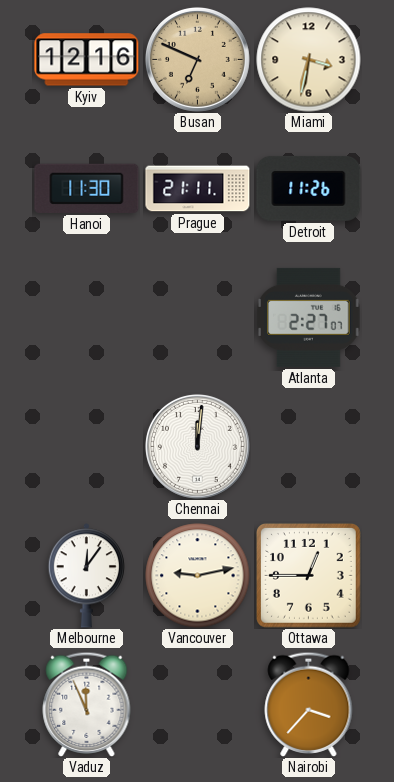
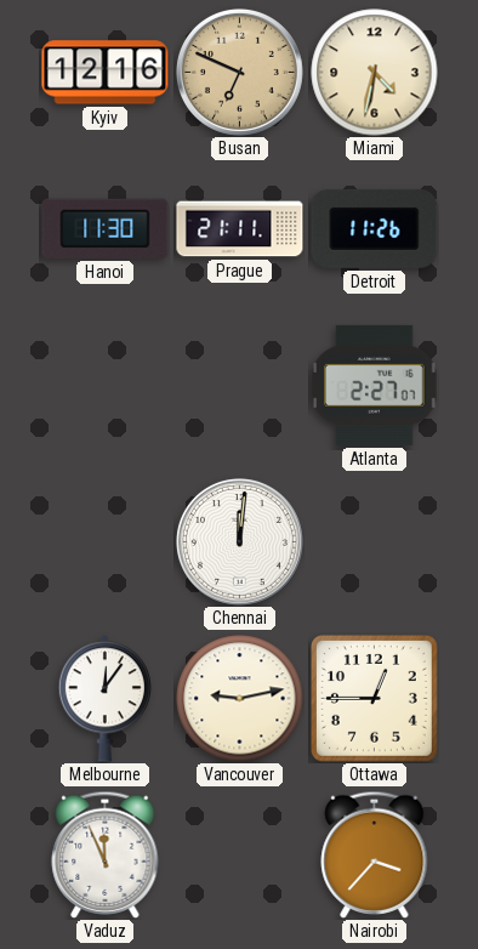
Miami: 3:32 -> 4:32 (375, 73)
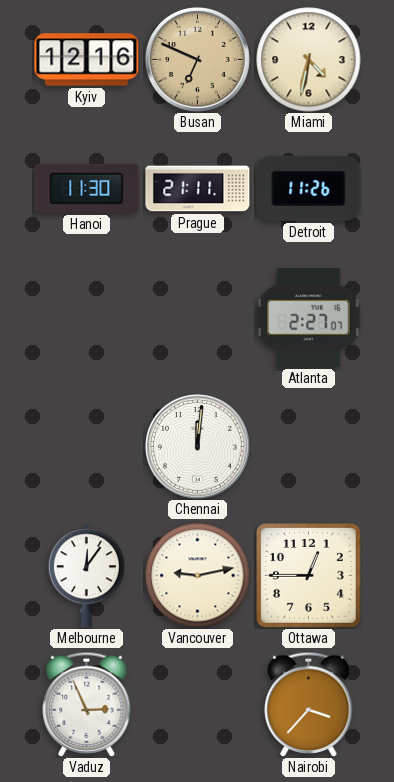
Vaduz: 11:56 -> 2:56 (87, 704)
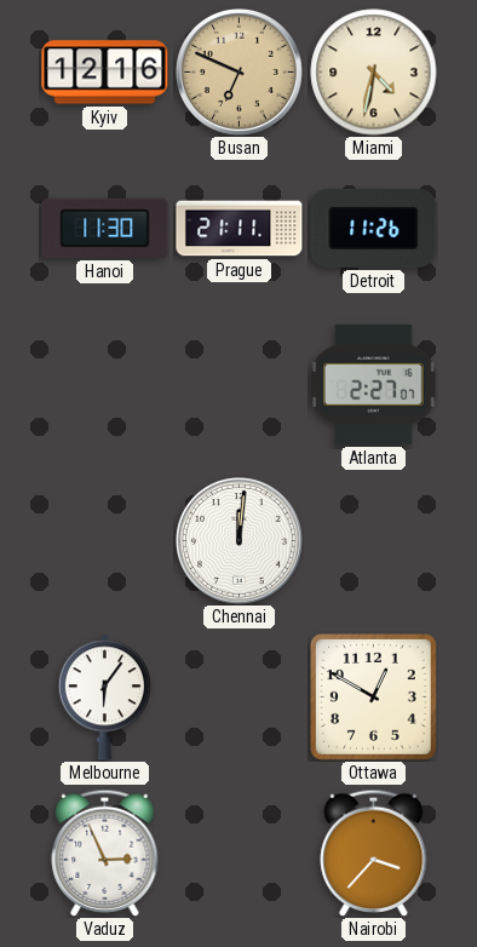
Melbourne: 12:06 -> 6:06 (104, 698)
Vancouver: 9:13 -> none (198, 576)
Ottawa: 12:45 -> 12:50 (374, 698)
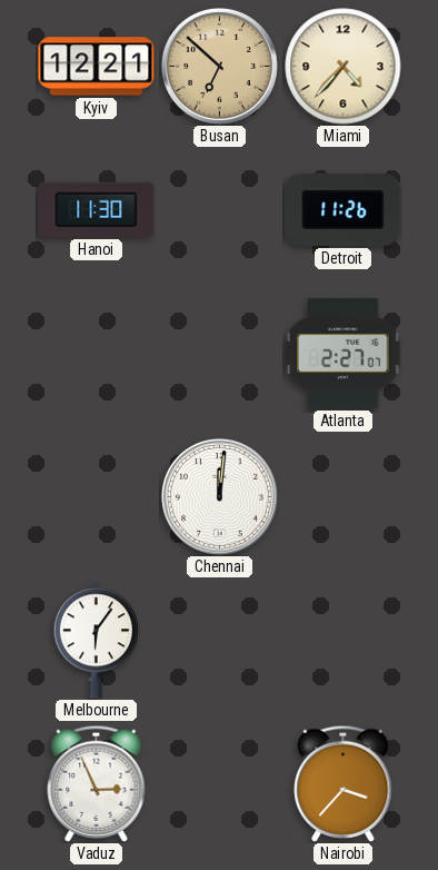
Kyiv: 12:16 -> 12:21 (97, 67)
Busan: 6:49 -> 6:52 (219, 66)
Miami: 4:32 -> 4:37 (344, 67)
Prague: 21:11 -> none (240, 229)
Ottawa: 12:50 -> none (374, 698)
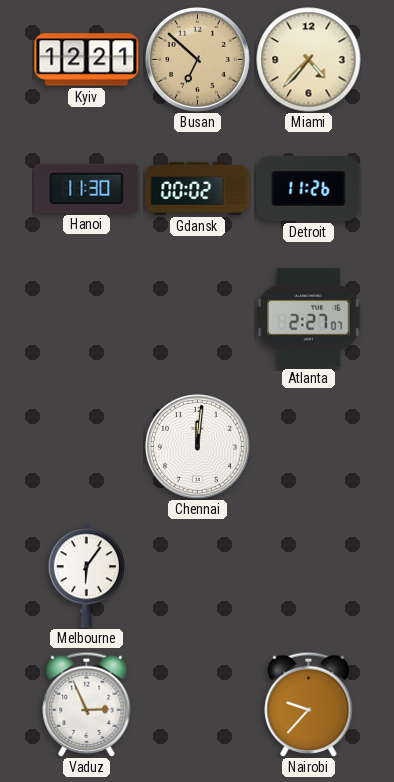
Gdansk: none -> 00:02 (198, 188)
Nairobi: 3:37 -> 9:37 (309, 704)
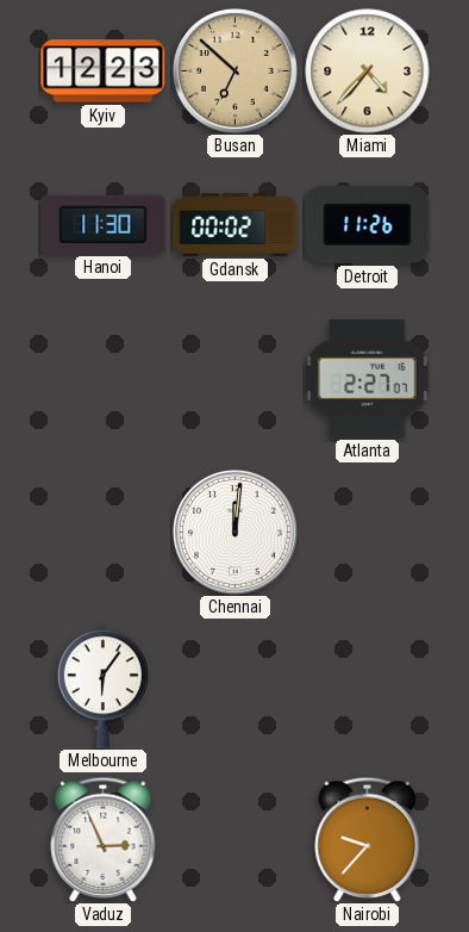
Kyiv: 12:21 -> 12:23 (104, 72)
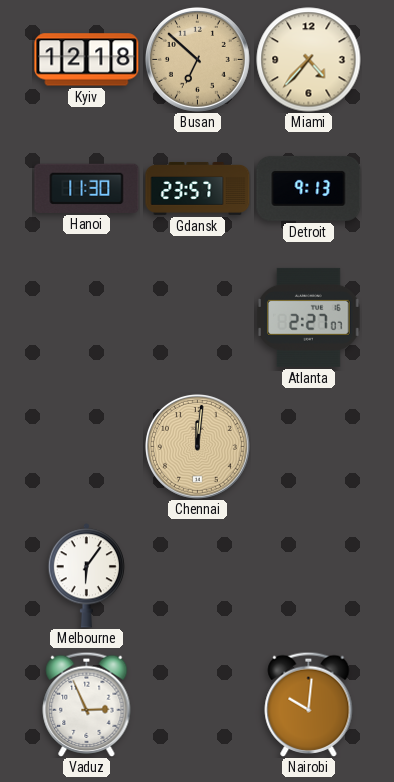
Kyiv: 12:23 -> 12:18 (87, 60)
Gdansk: 00:02 -> 23:57 (198, 188)
Detroit: 11:26 -> 9:13 (309, 188)
Chennai dial: white -> champagne (197, 446)
Nairobi: 9:37 -> 10:01 (309, 704)
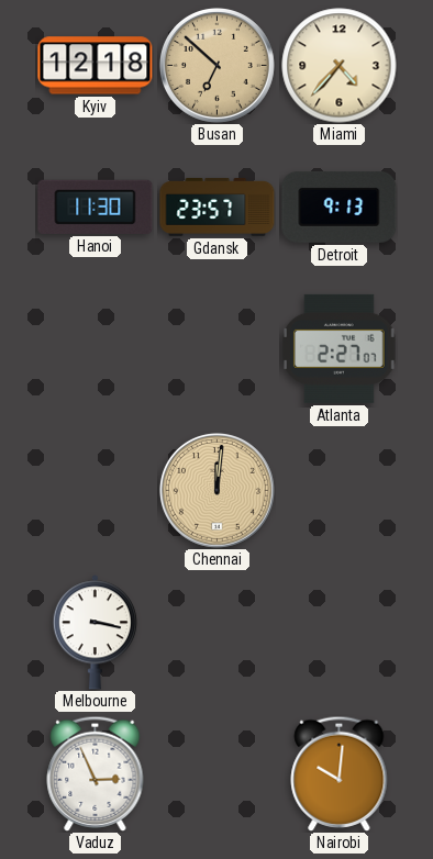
Melbourne: 6:06 -> 3:17 (95, 633)
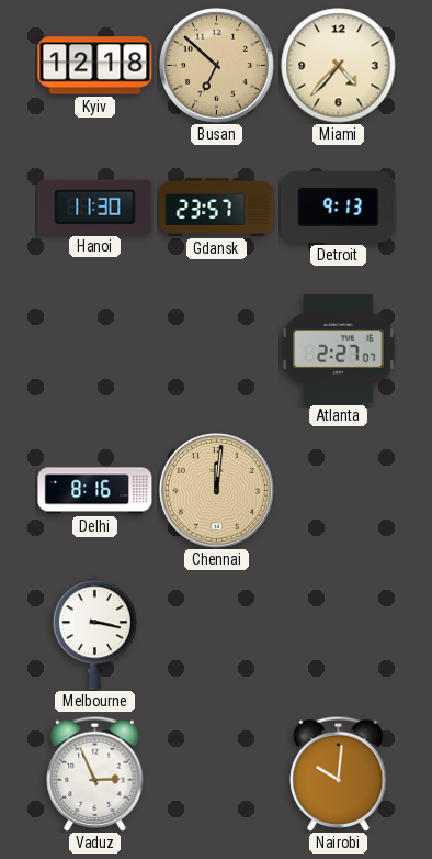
Delhi: none -> 8:16 (95, 491)
